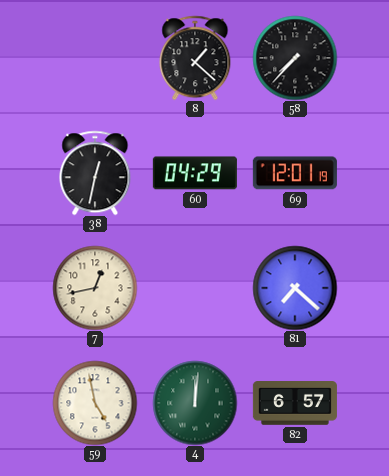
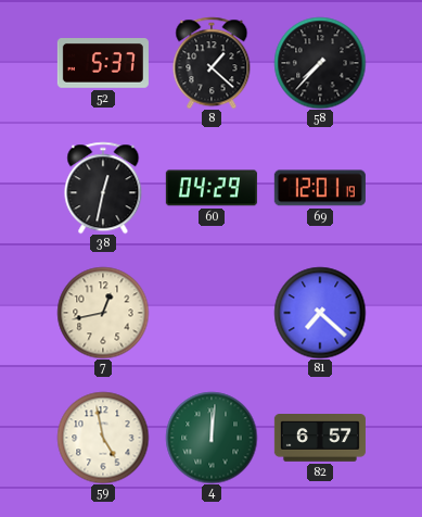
52: none -> 5:37 (103, 64)
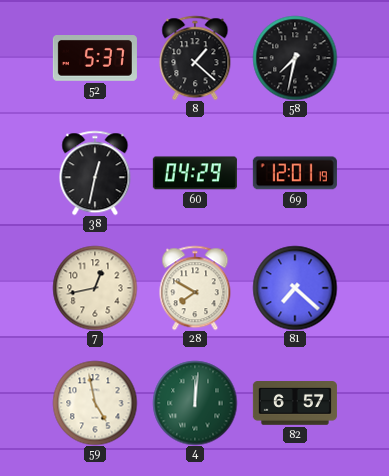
58: 7:37 -> 7:32 (295, 58)
28: none -> 7:50 (195, 288)
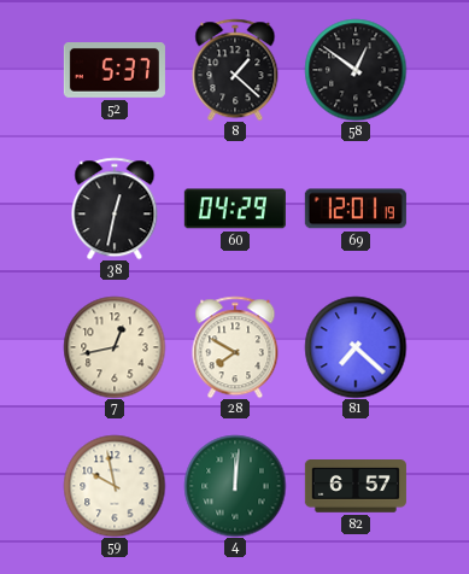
58: 7:32 -> 12:51 (356, 70)
59: 4:58 -> 9:58 (115, 486)
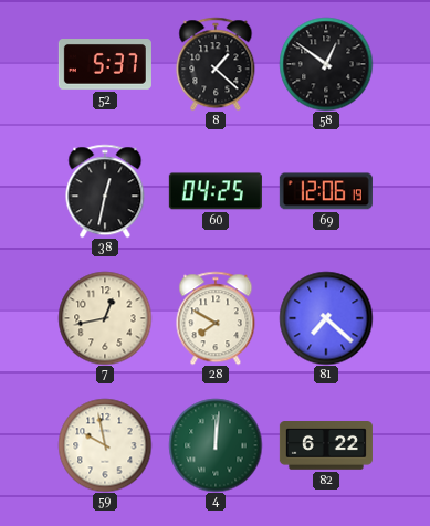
60: 04:29 -> 04:25 (216, 191)
69: 12:01 -> 12:06 (326, 191)
82: 6:57 -> 6:22 (326, 446)
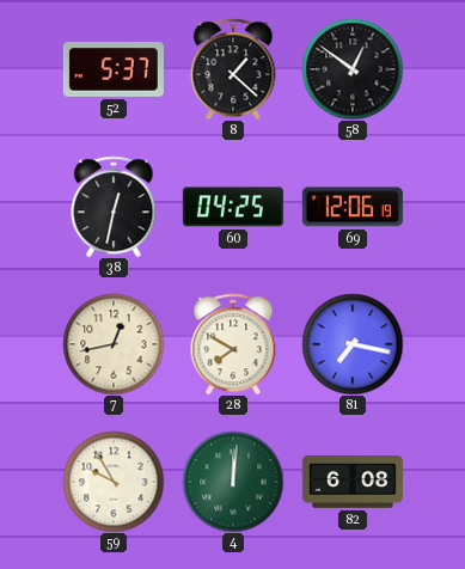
81: 7:22 -> 7:17 (353, 344)
59: 9:58 -> 9:55 (114, 482)
82: 6:22 -> 6:08 (353, 483)
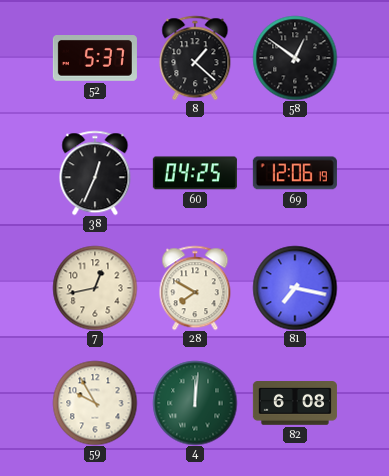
38: 12:32 -> 12:34 (95, 173)
